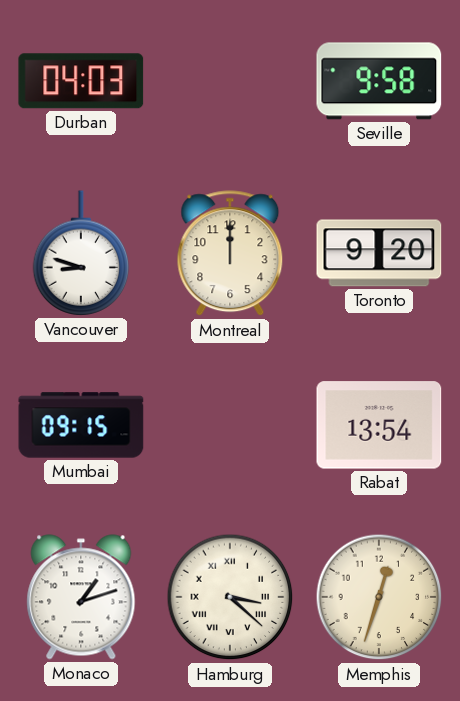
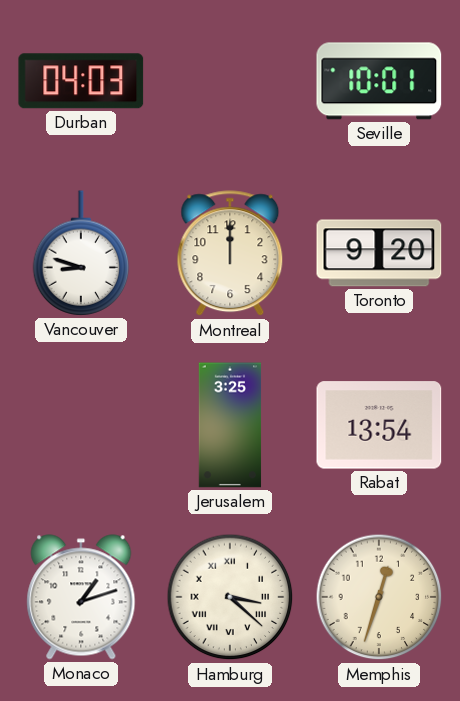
Seville: 9:58 -> 10:01 (379, 81)
Mumbai: 09:15 -> none (81, 425)
Jerusalem: none -> 3:25 (230, 425)
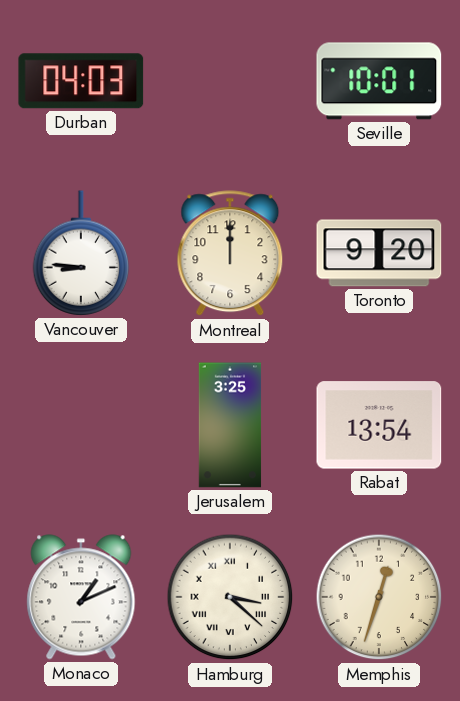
Vancouver: 8:48 -> 8:46 (81, 253)
Monaco: 1:12 -> 1:11 (81, 597)
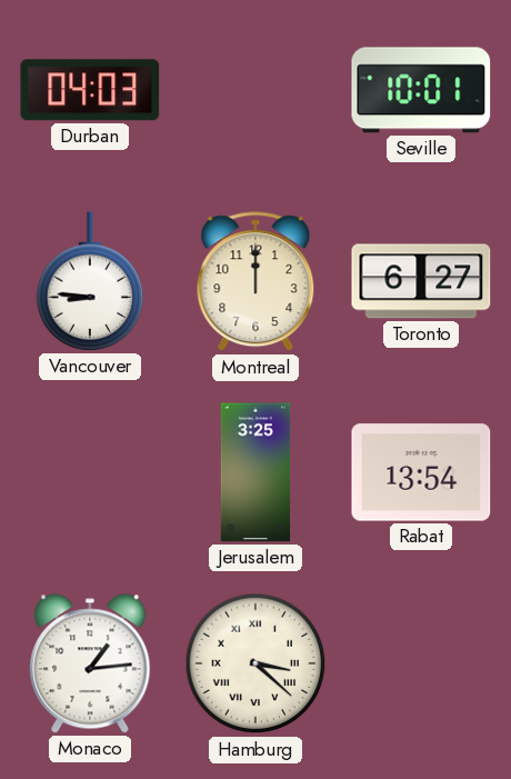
Toronto: 9:20 -> 6:27 (421, 281)
Monaco: 1:11 -> 1:14 (90, 663)
Memphis: 12:33 -> none (379, 597)
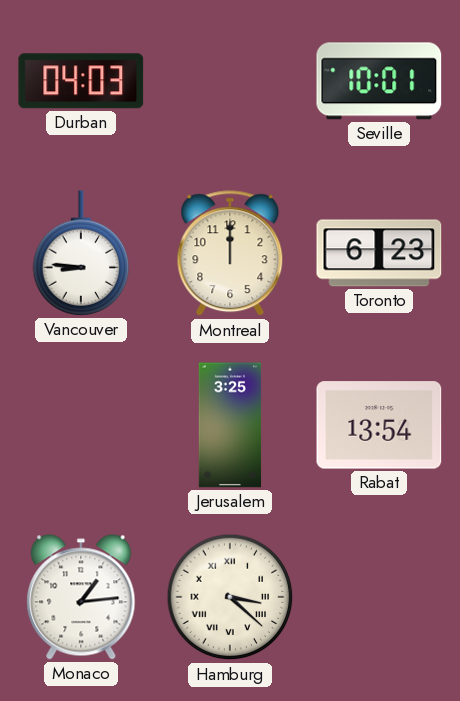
Toronto: 6:27 -> 6:23 (379, 253)
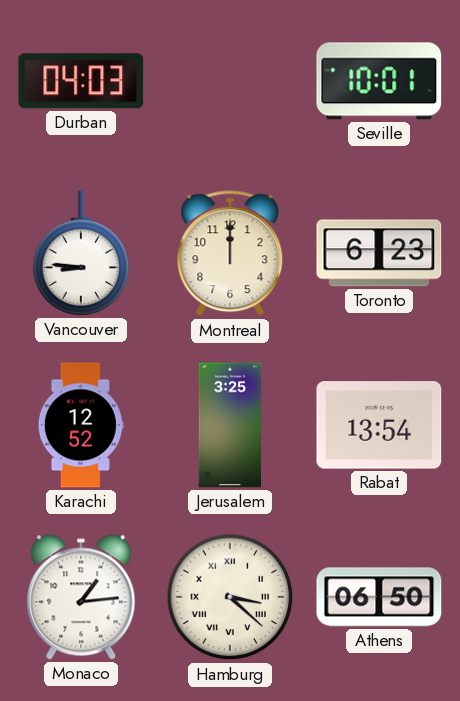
Karachi: none -> 12:52 (81, 425)
Athens: none -> 06:50 (379, 597)
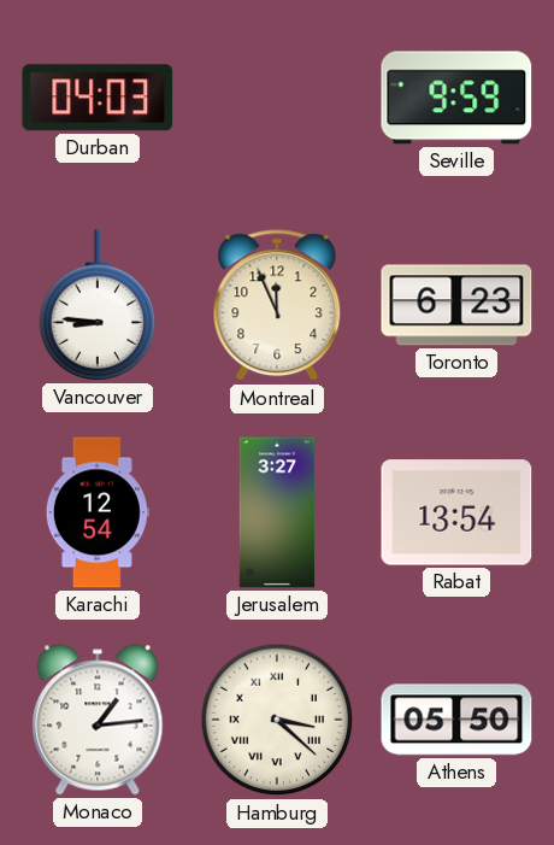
Seville: 10:01 -> 9:59 (456, 98)
Montreal: 12:00 -> 11:56 (277, 306)
Karachi: 12:52 -> 12:54 (98, 512)
Jerusalem: 3:25 -> 3:27 (277, 512)
Athens: 06:50 -> 05:50 (456, 720)
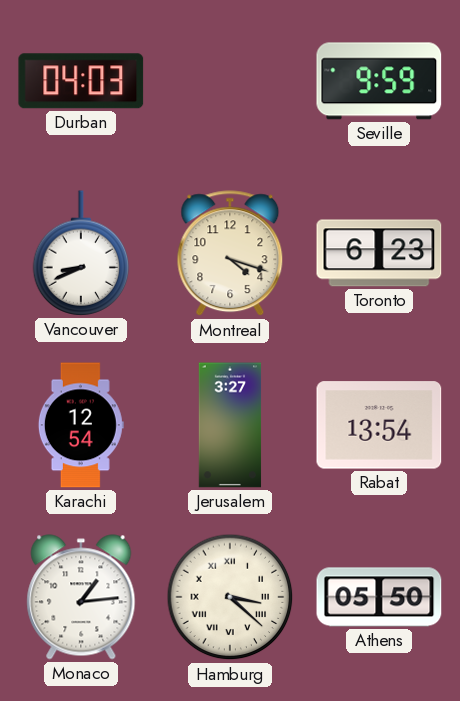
Vancouver: 8:46 -> 8:41 (81, 253)
Montreal: 11:56 -> 4:18 (230, 254)
